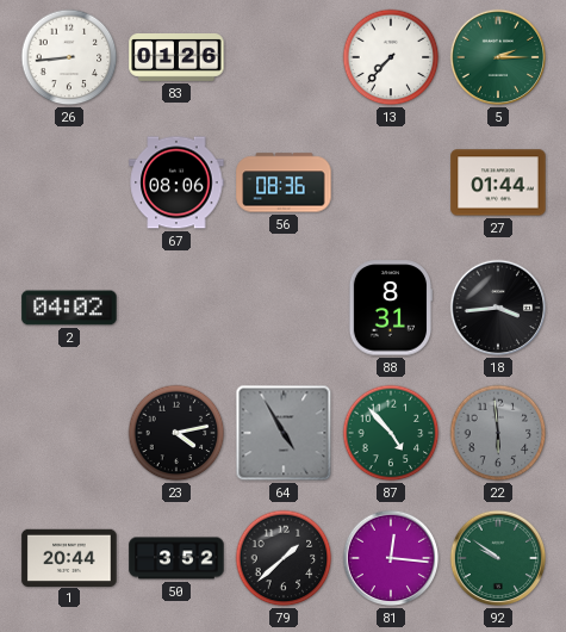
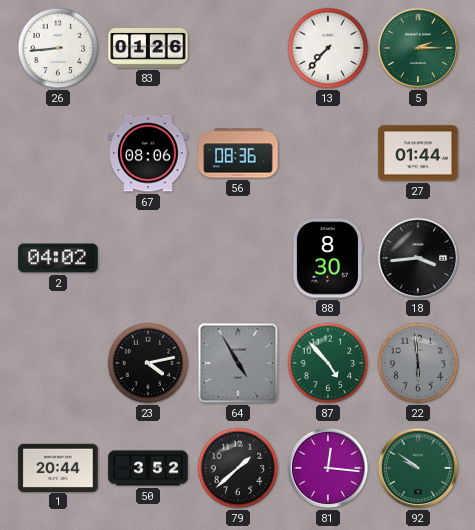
88: 8:31 -> 8:30 (328, 258)
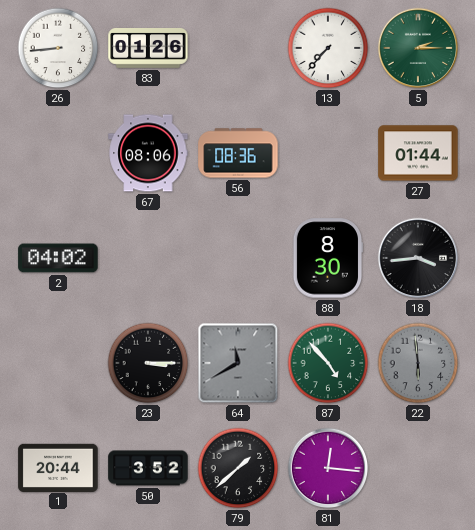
23: 4:13 -> 3:15 (148, 363)
64: 4:55 -> 11:40 (238, 363)
92: 9:51 -> none (418, 468)
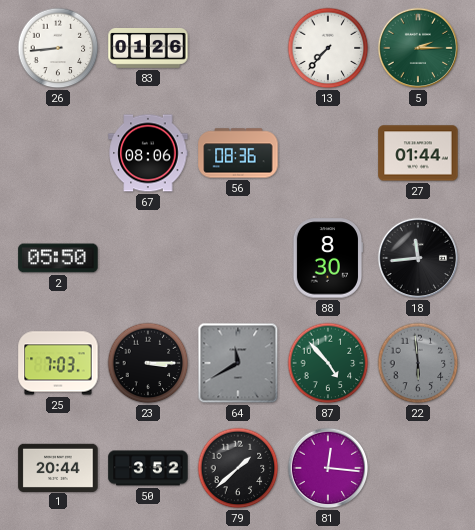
2: 04:02 -> 05:50 (58, 258)
18: 3:44 -> 11:44 (418, 258)
25: none -> 7:03 (58, 363)
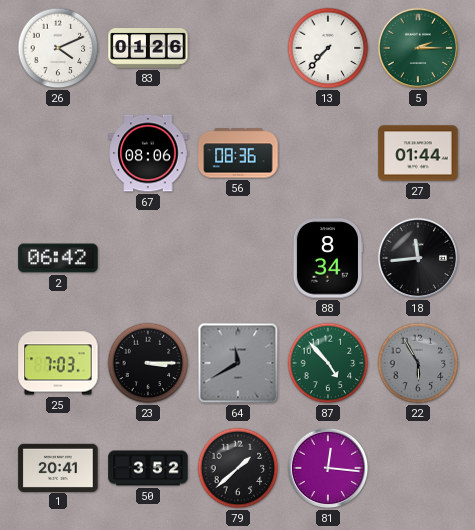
26: 8:44 -> 4:11 (58, 48)
2: 05:50 -> 06:42 (58, 258)
88: 8:30 -> 8:34 (328, 258)
22: 5:59 -> 5:55 (418, 363)
1: 20:44 -> 20:41 (58, 467)
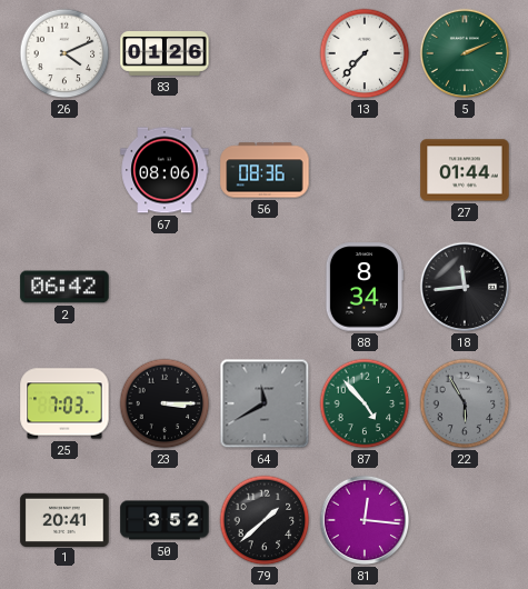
5: 2:15 -> 2:11 (465, 53)
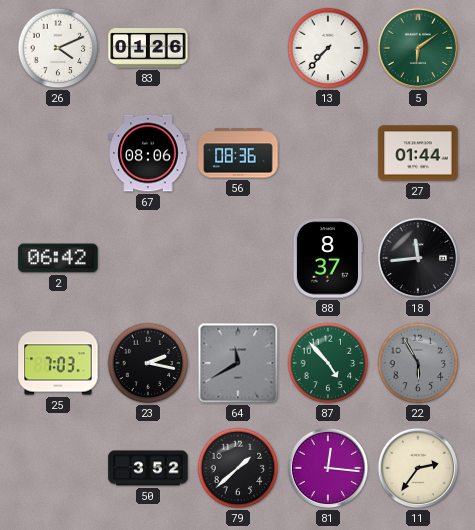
5: 2:11 -> 6:09 (418, 48)
88: 8:34 -> 8:37 (328, 258)
23: 3:15 -> 2:17 (148, 363)
1: 20:41 -> none (64, 519)
11: none -> 2:36 (418, 468)
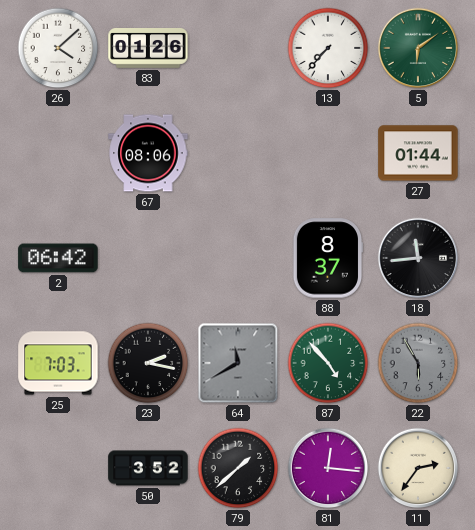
26: 4:11 -> 4:08 (58, 48)
56: 08:36 -> none (238, 153)
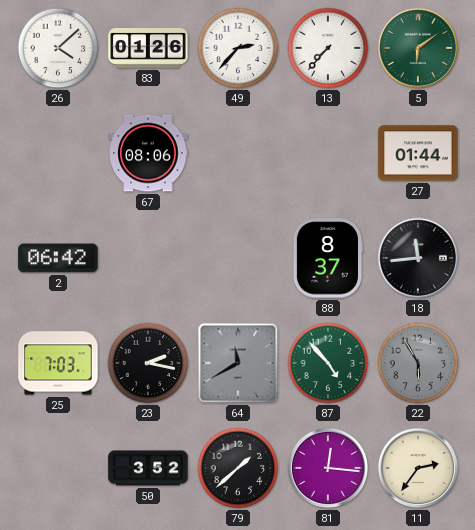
49: none -> 2:37 (238, 48)
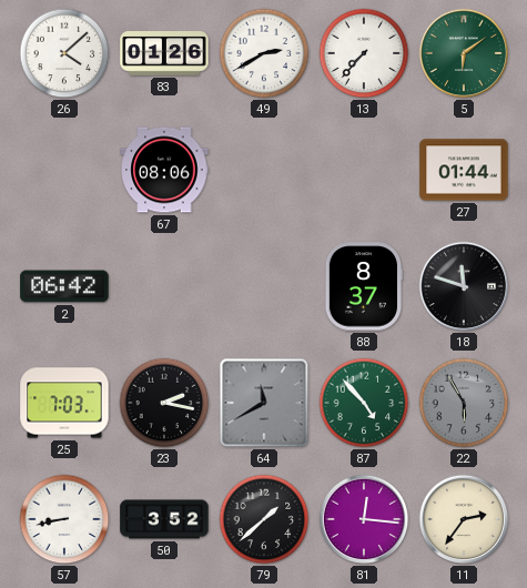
49: 2:37 -> 2:40 (264, 53)
18: 11:44 -> 11:48 (464, 286)
57: none -> 8:43 (64, 519)
